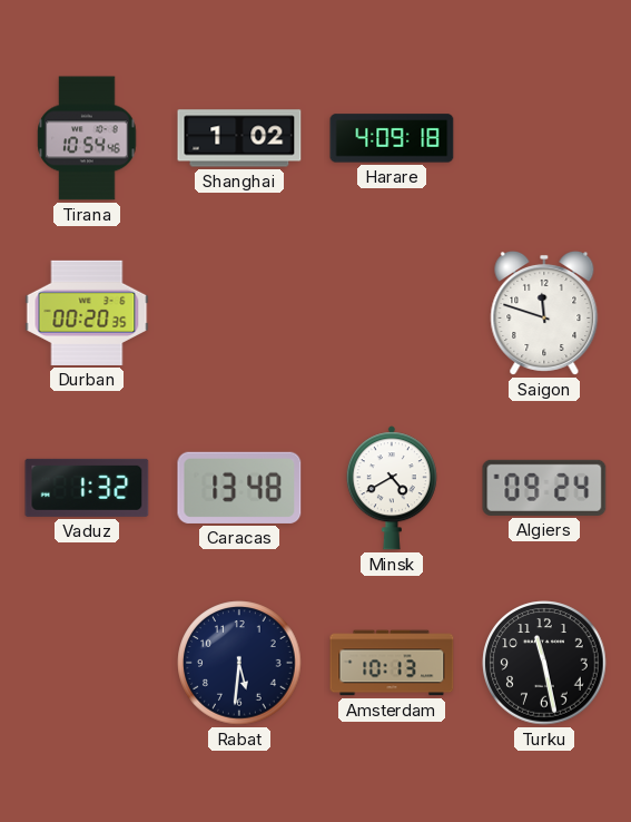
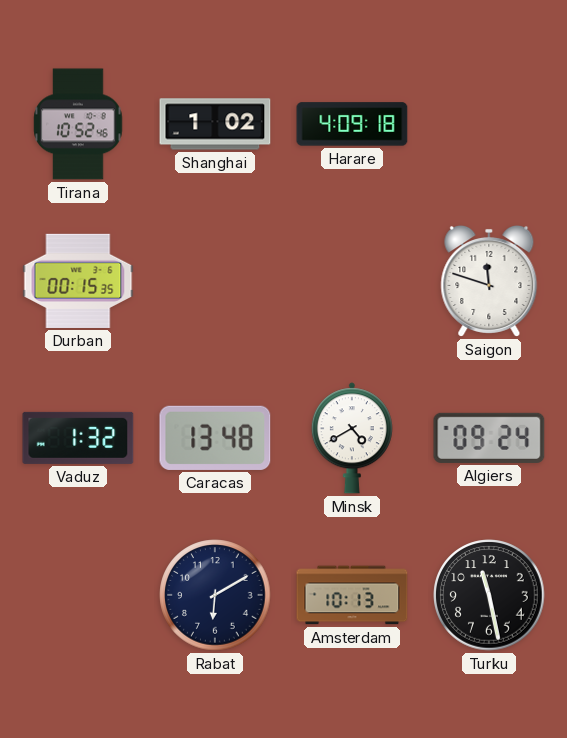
Tirana: 10:54 -> 10:52 (78, 124)
Durban: 00:20 -> 00:15 (78, 281)
Rabat: 5:31 -> 6:10 (215, 595)
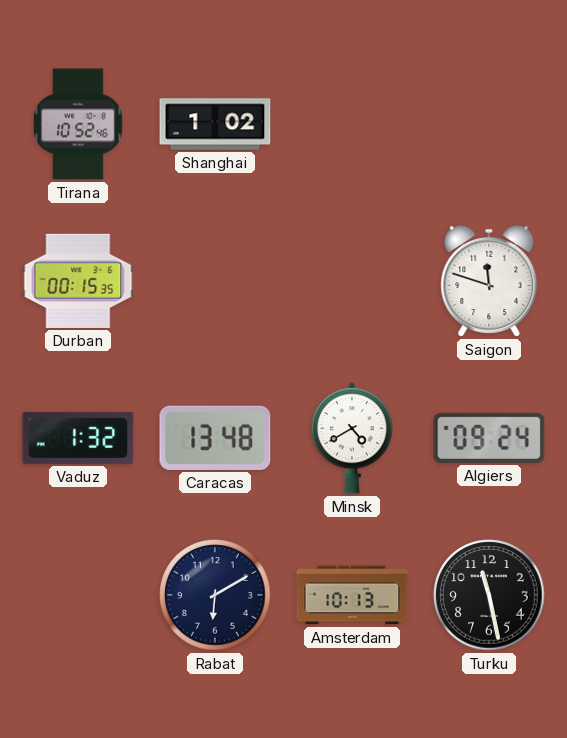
Harare: 4:09 -> none (352, 124)
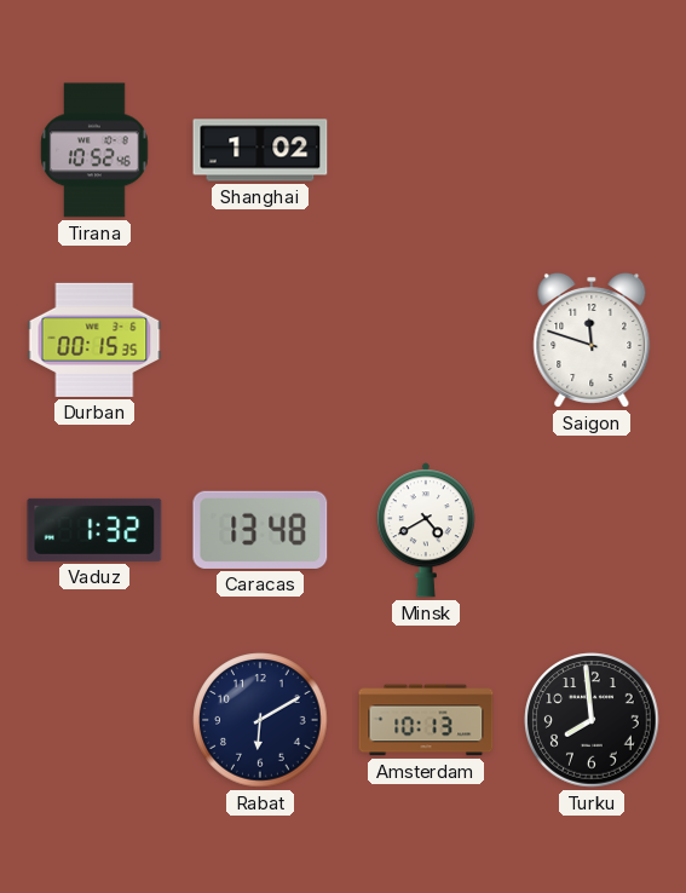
Algiers: 09:24 -> none (489, 438)
Turku: 11:28 -> 7:59 (592, 720)
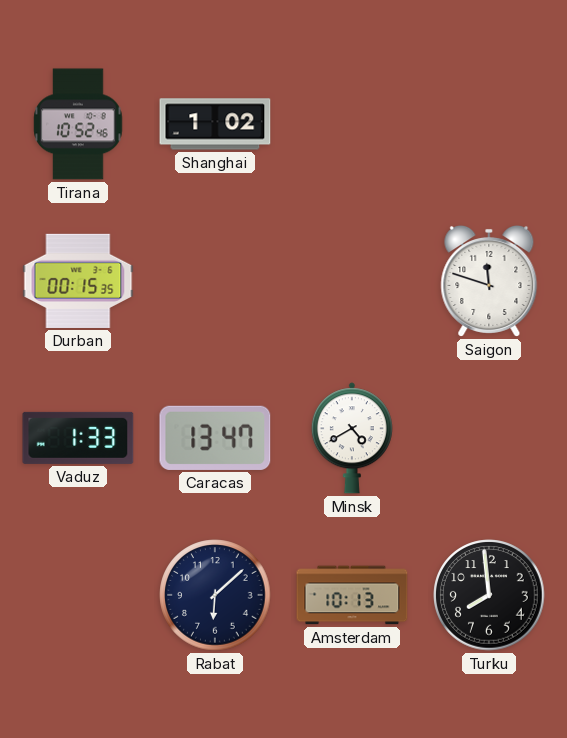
Vaduz: 1:32 -> 1:33 (78, 438)
Caracas: 13:48 -> 13:47 (215, 438)
Rabat: 6:10 -> 6:08 (215, 595)
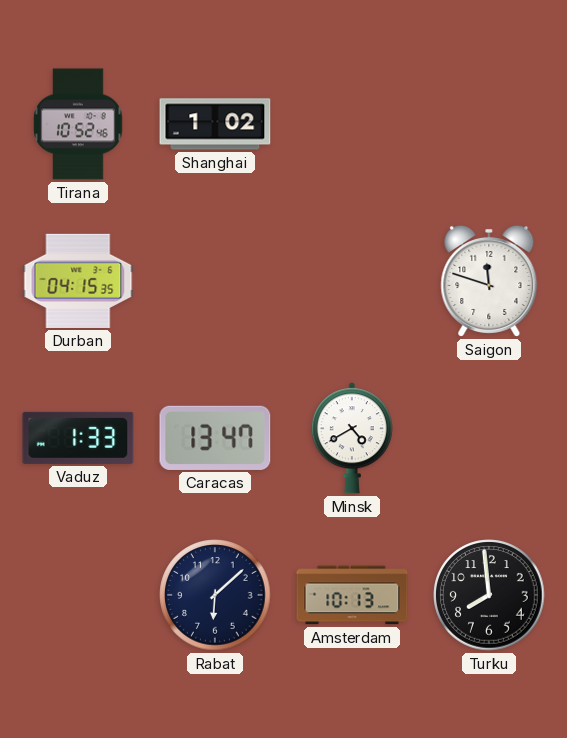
Durban: 00:15 -> 04:15 (78, 281)
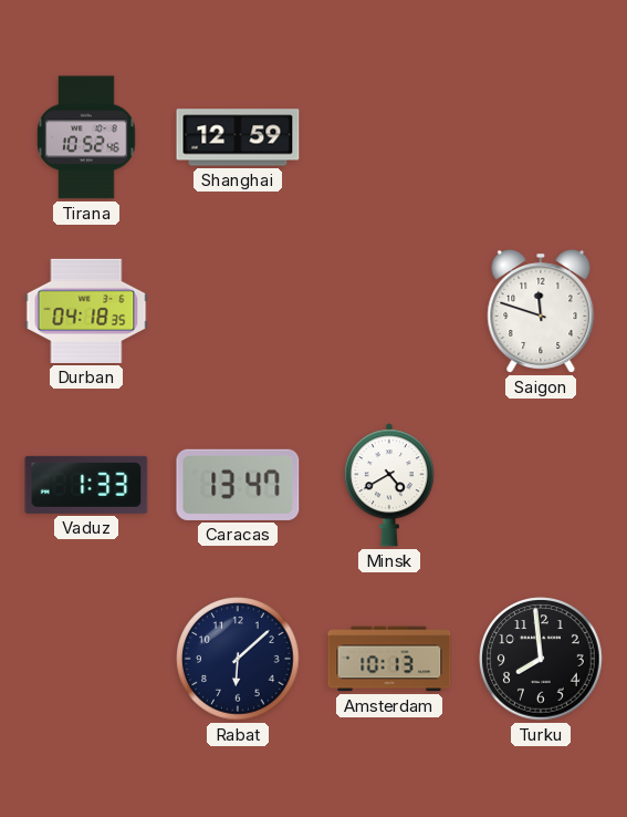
Shanghai: 1:02 -> 12:59 (238, 137)
Durban: 04:15 -> 04:18 (86, 311)
